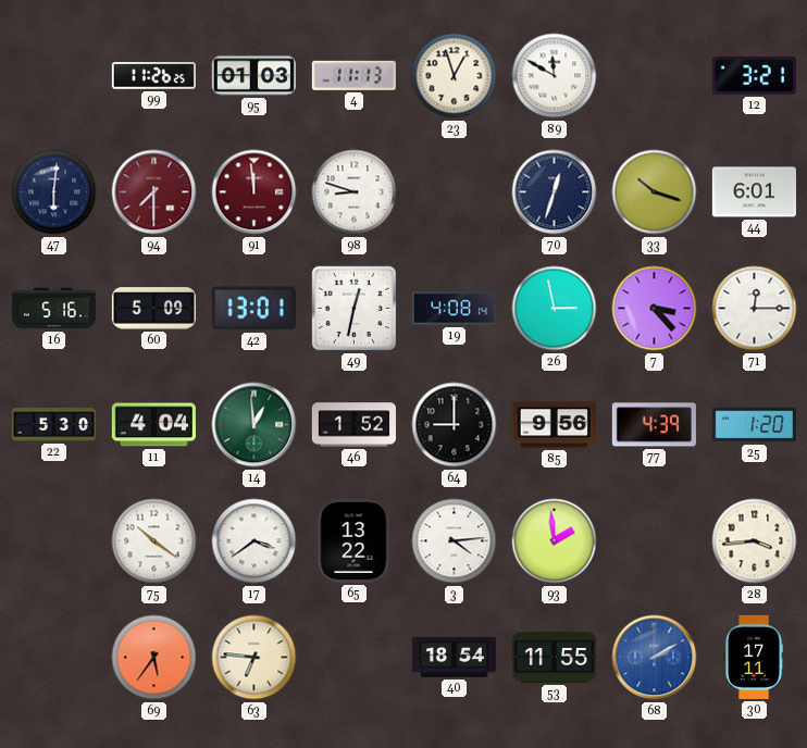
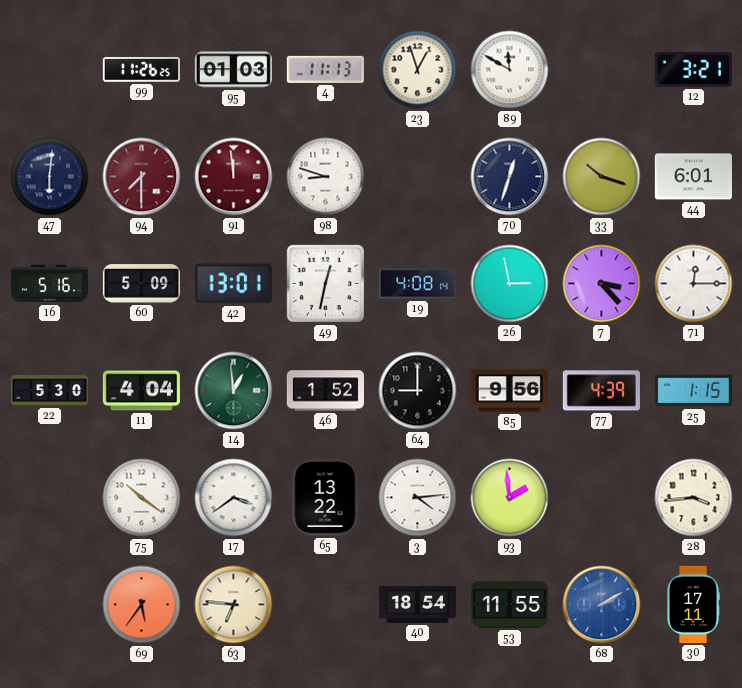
25: 1:20 -> 1:15 (693, 391)
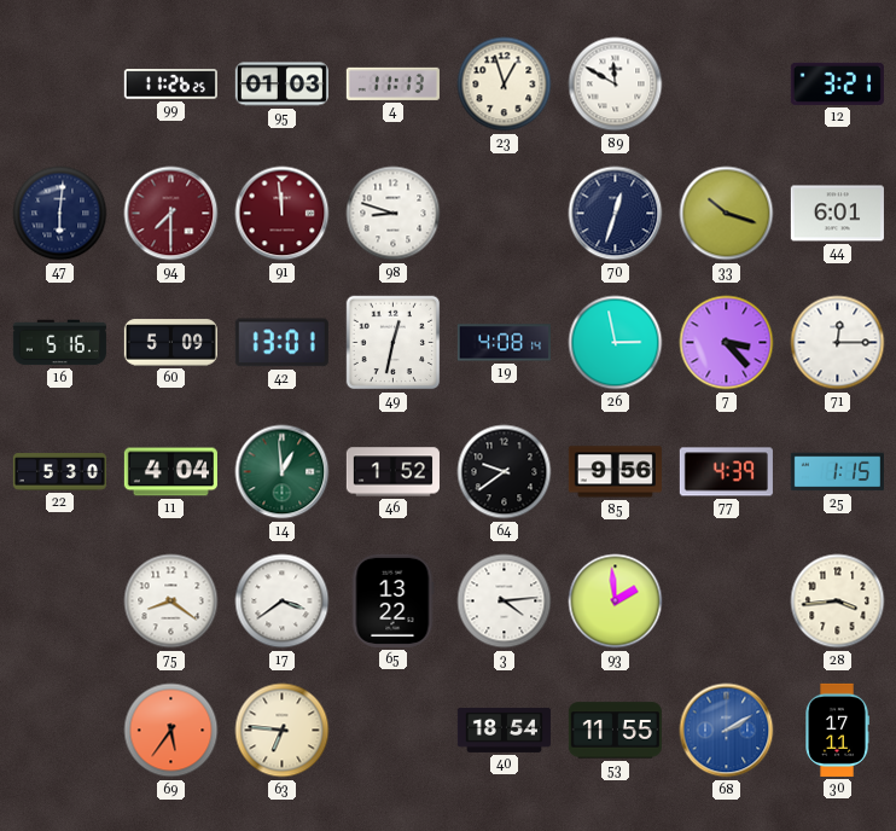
64: 9:00 -> 9:39 (505, 472)
75: 10:21 -> 8:21 (171, 602)
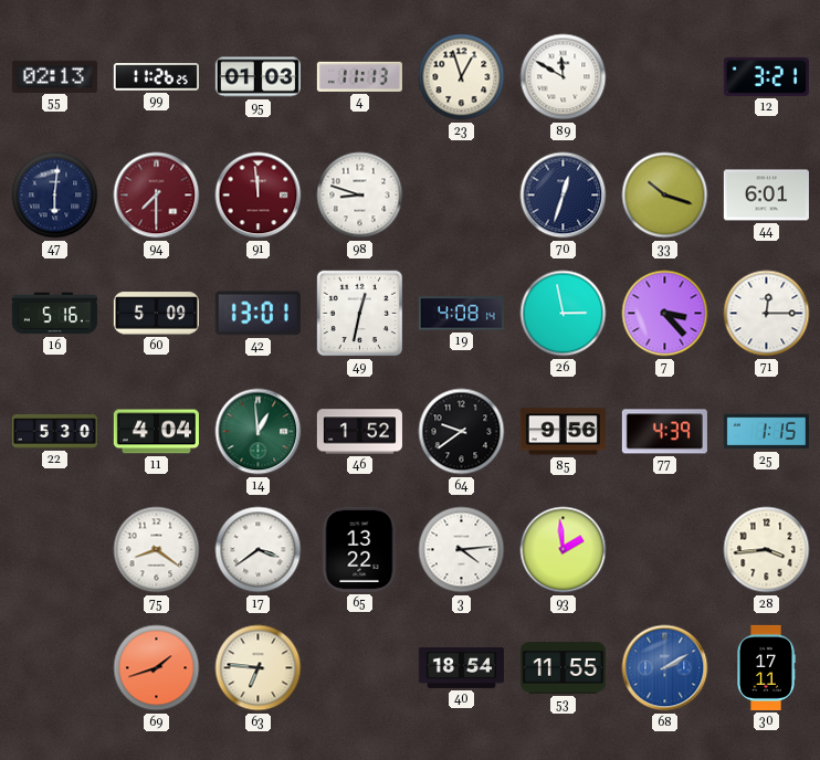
55: none -> 02:13 (54, 76)
69: 5:36 -> 1:42 (157, 668)
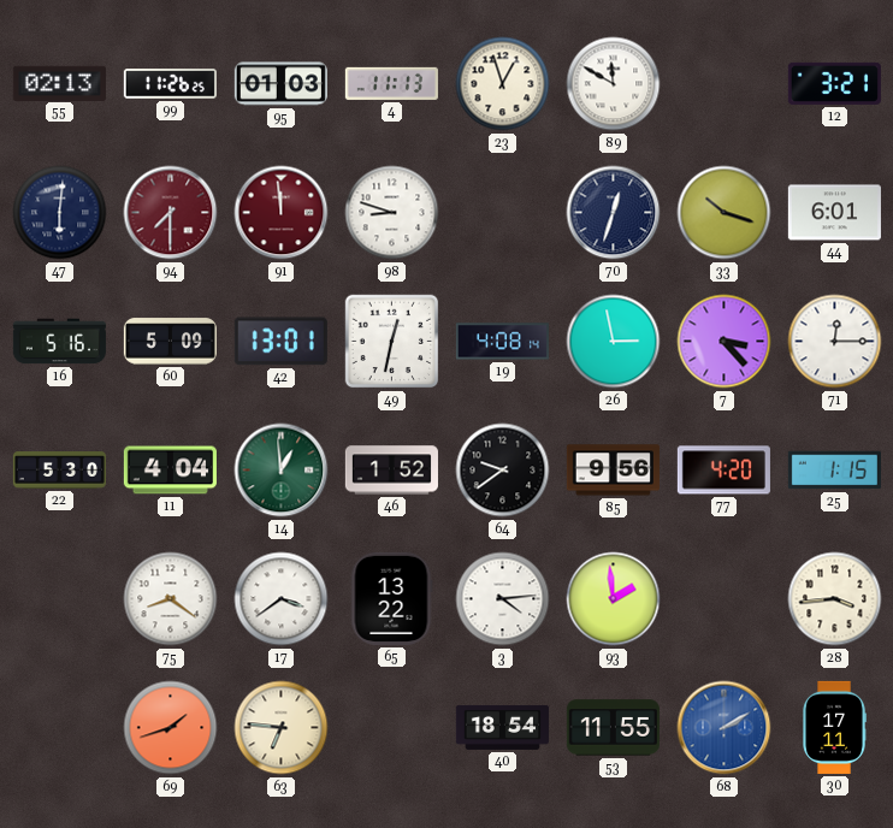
77: 4:39 -> 4:20 (723, 471)
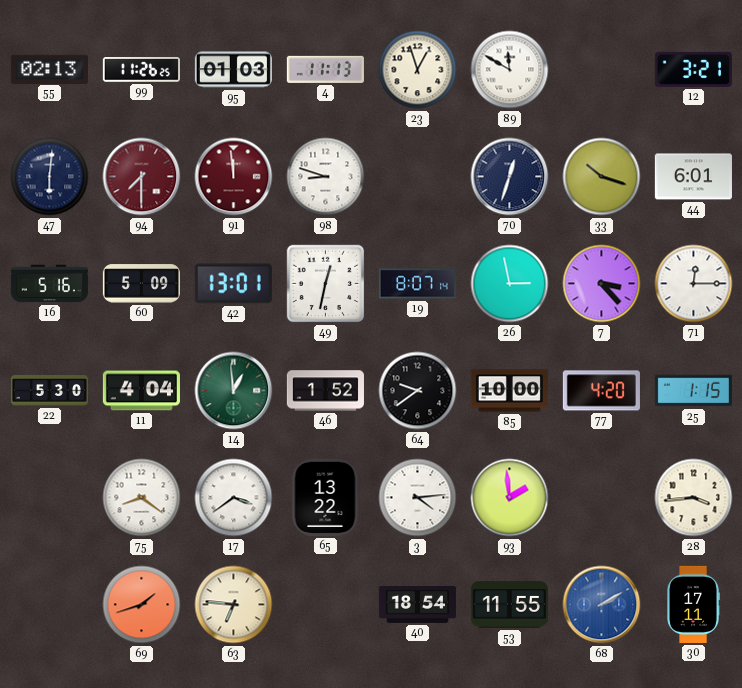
19: 4:08 -> 8:07 (417, 284)
85: 9:56 -> 10:00 (509, 391)
